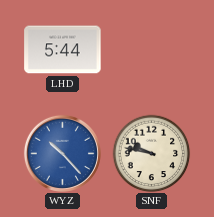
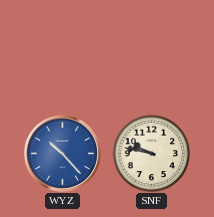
LHD: 5:44 -> none (63, 50)
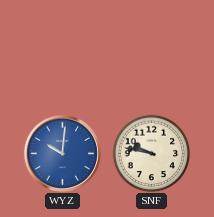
WYZ: 10:23 -> 10:01 (62, 153)
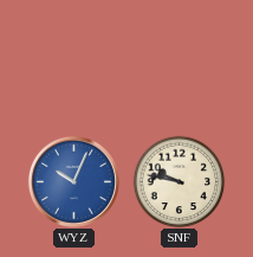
WYZ: 10:01 -> 10:04 (73, 181)
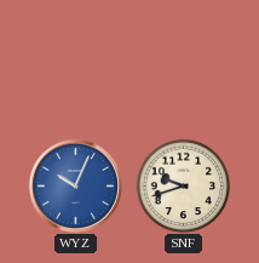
SNF: 9:47 -> 9:42 (183, 185)
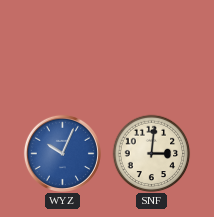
SNF: 9:42 -> 3:01 (151, 153)
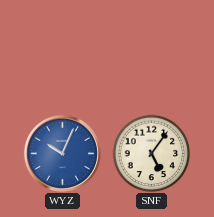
SNF: 3:01 -> 5:06 (151, 153)
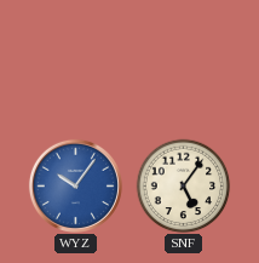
WYZ: 10:04 -> 10:06 (75, 185)
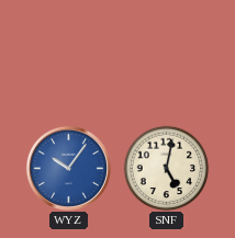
SNF: 5:06 -> 5:02 (166, 168)
